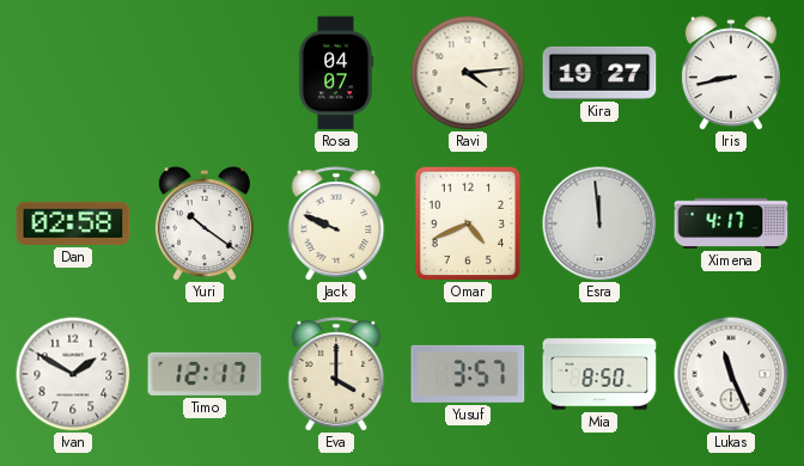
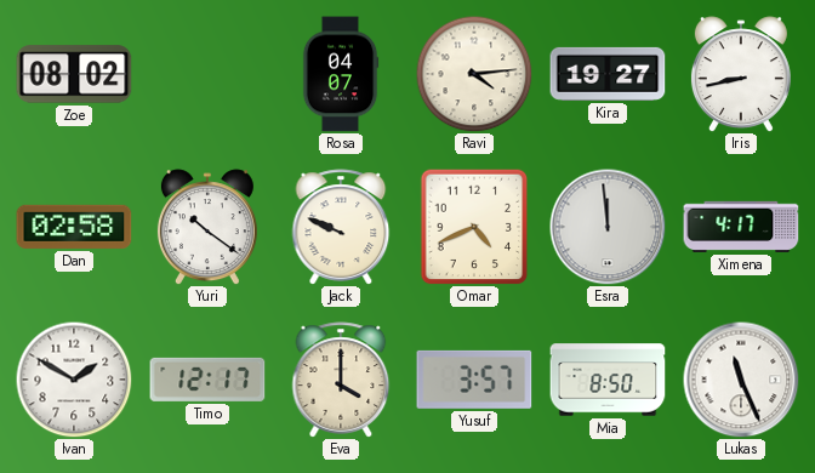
Zoe: none -> 08:02 (74, 74)
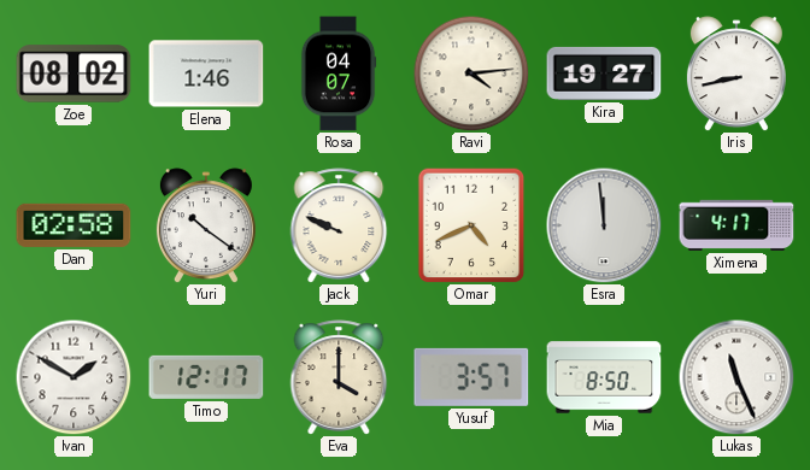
Elena: none -> 1:46 (206, 74)
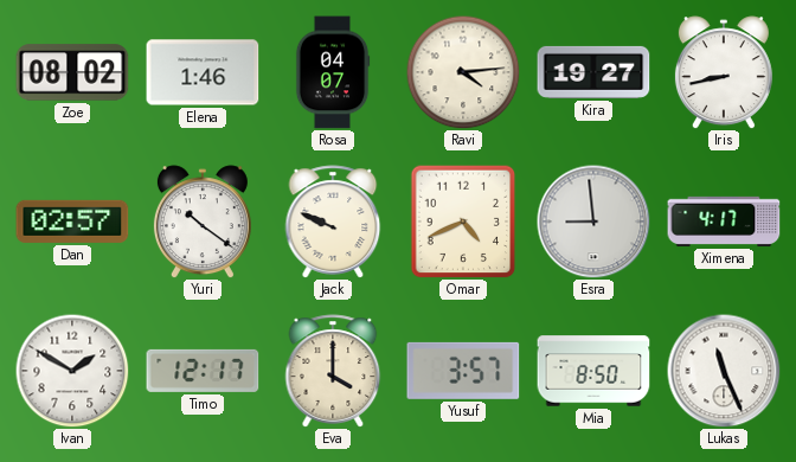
Dan: 02:58 -> 02:57 (72, 222)
Esra: 11:59 -> 8:59 (593, 222)
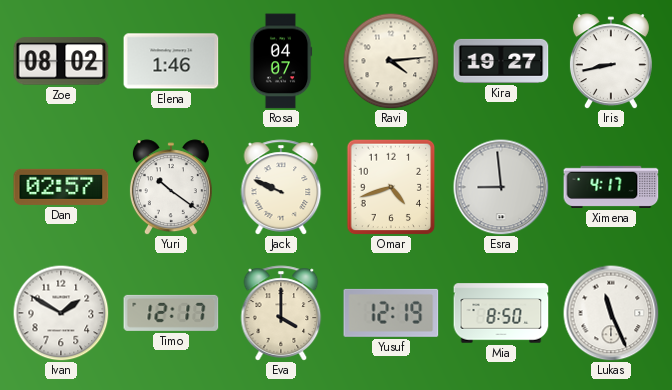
Omar: 4:41 -> 4:42 (391, 187)
Yusuf: 3:57 -> 12:19 (391, 313)
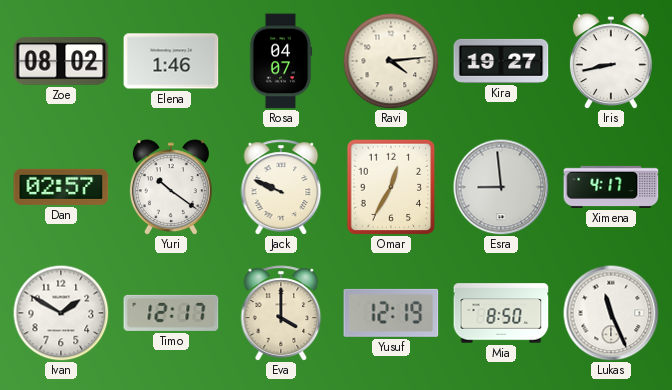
Omar: 4:42 -> 12:35 (391, 187)
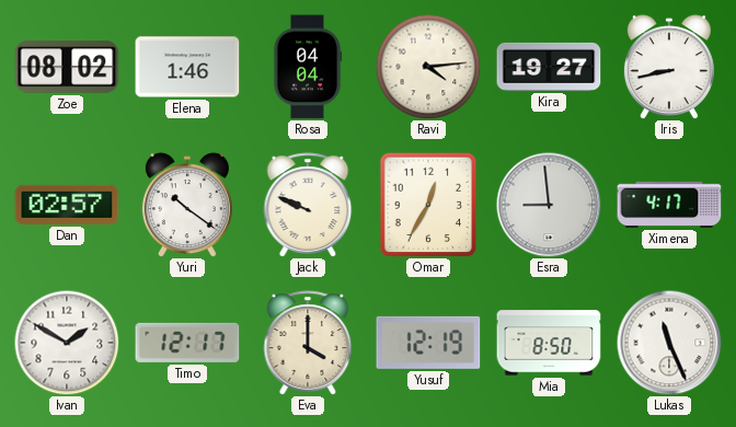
Rosa: 04:07 -> 04:04 (308, 67)
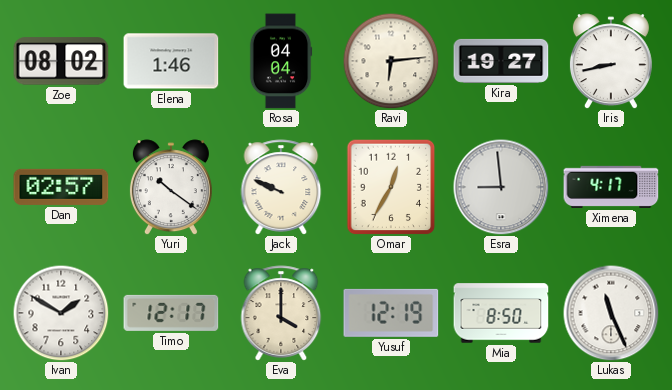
Ravi: 4:14 -> 6:14 (391, 61)
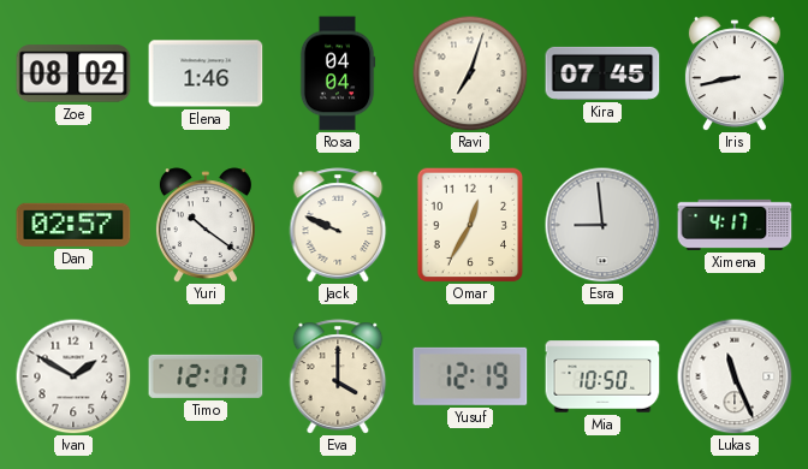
Ravi: 6:14 -> 7:03 (470, 73)
Kira: 19:27 -> 07:45 (602, 73)
Mia: 8:50 -> 10:50 (602, 376)
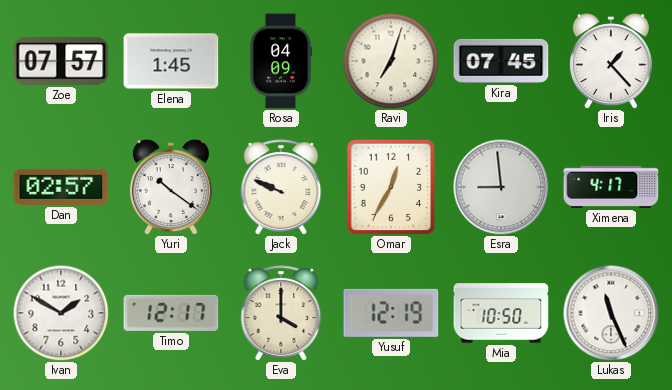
Zoe: 08:02 -> 07:57 (61, 61)
Elena: 1:46 -> 1:45 (171, 61)
Rosa: 04:04 -> 04:09 (281, 61)
Iris: 8:43 -> 1:23 (611, 61)
